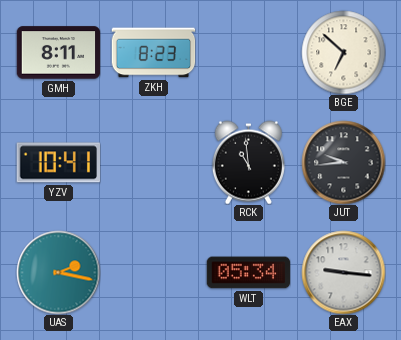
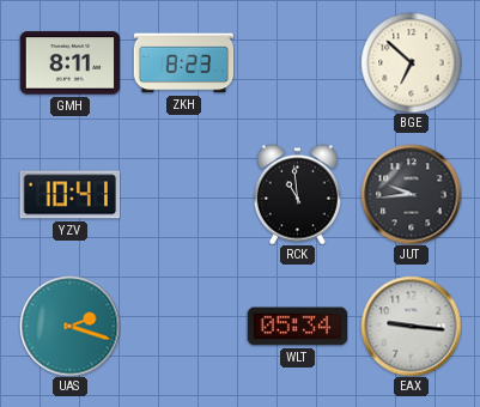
UAS: 2:17 -> 2:18 (69, 326)
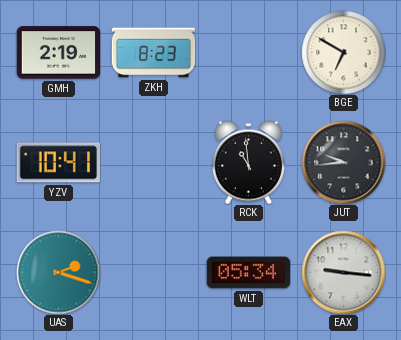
GMH: 8:11 -> 2:19 (58, 53)
BGE: 6:52 -> 6:50 (343, 52)
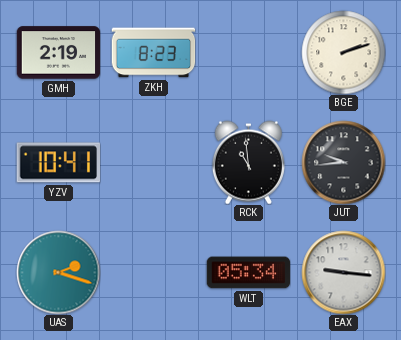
BGE: 6:50 -> 2:12 (343, 52)
